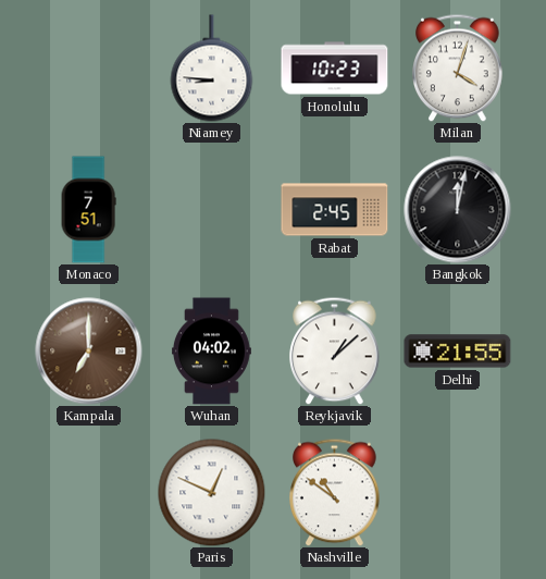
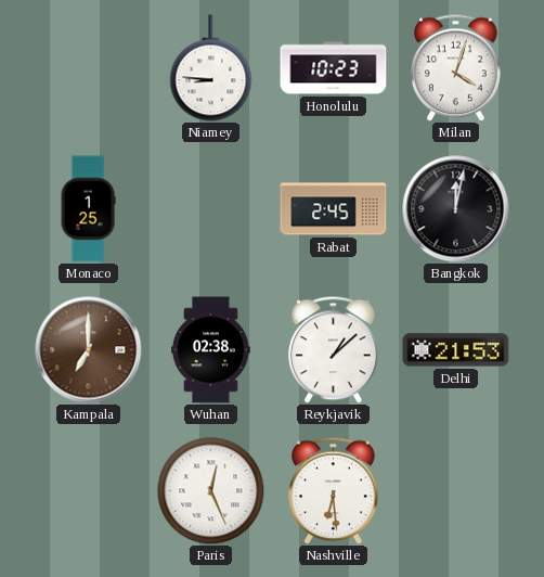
Monaco: 7:51 -> 1:25 (88, 209)
Wuhan: 04:02 -> 02:38 (211, 350)
Delhi: 21:55 -> 21:53 (456, 350)
Paris: 12:49 -> 12:26 (211, 491)
Nashville: 10:51 -> 6:29 (334, 490)
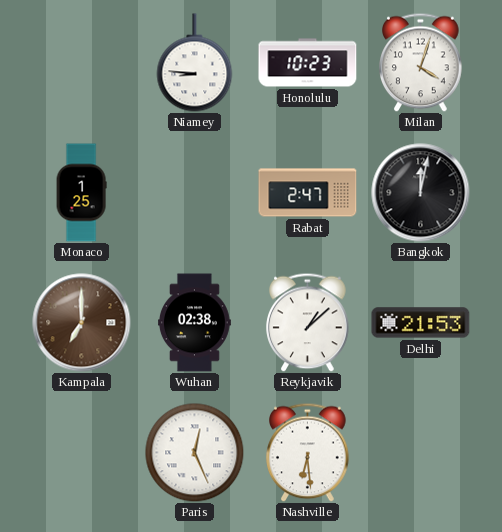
Rabat: 2:45 -> 2:47 (308, 193)
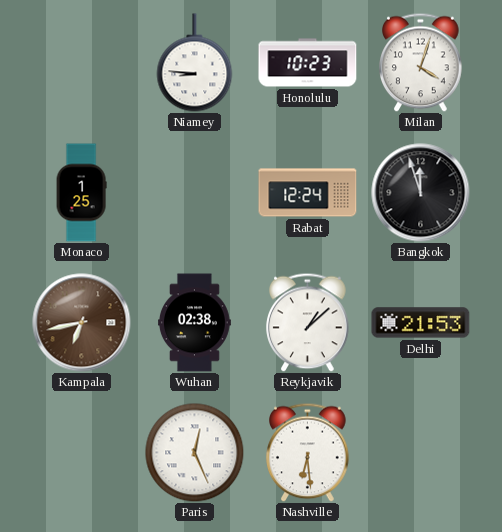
Rabat: 2:47 -> 12:24 (308, 193)
Bangkok: 12:02 -> 11:57 (421, 193)
Kampala: 7:00 -> 6:43 (82, 323)
